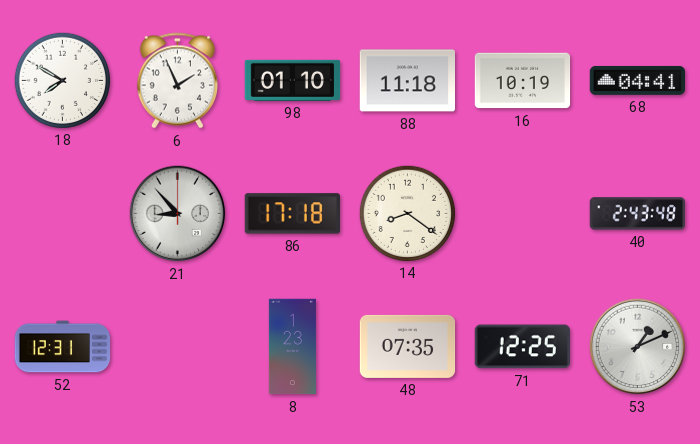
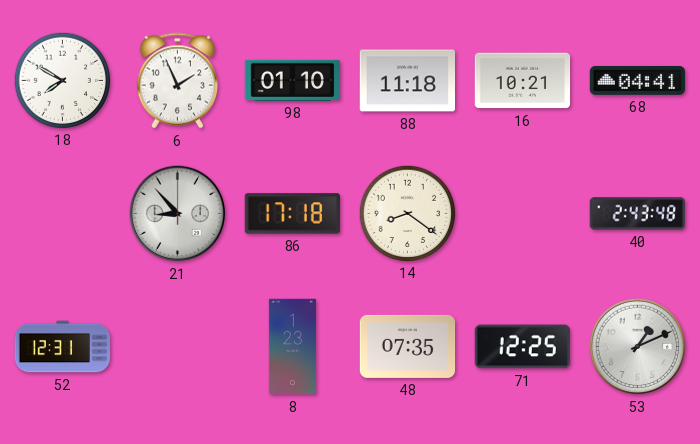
16: 10:19 -> 10:21 (523, 81)
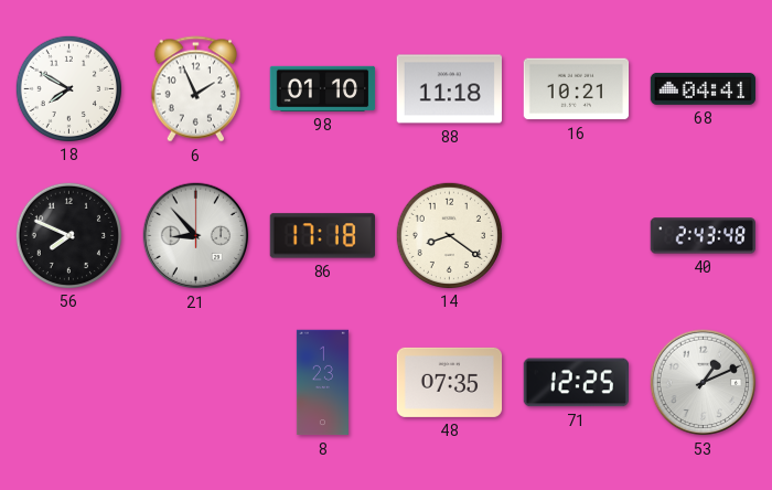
56: none -> 7:49 (68, 235)
52: 12:31 -> none (63, 347)
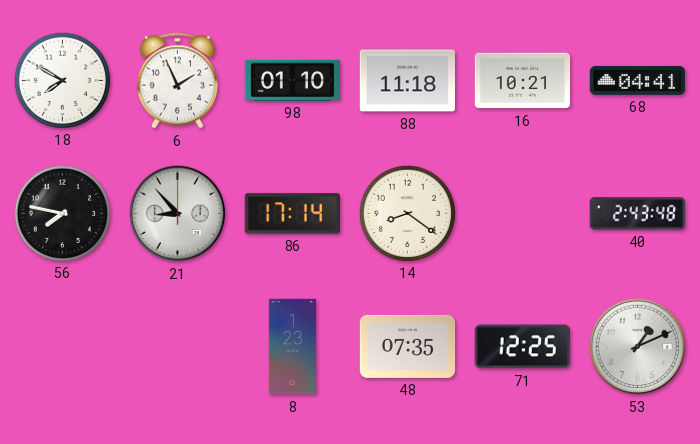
56: 7:49 -> 7:47 (62, 213)
86: 17:18 -> 17:14 (292, 214)
